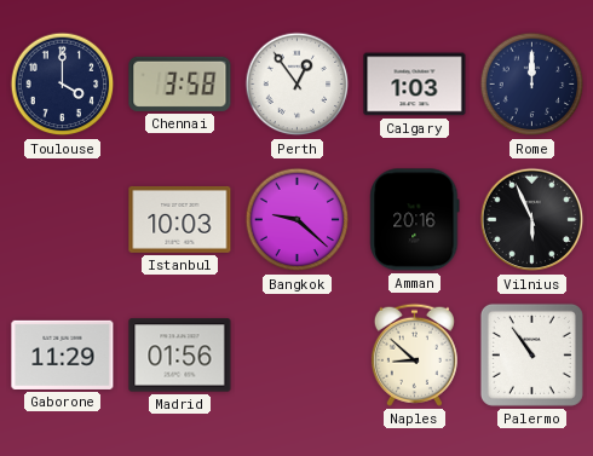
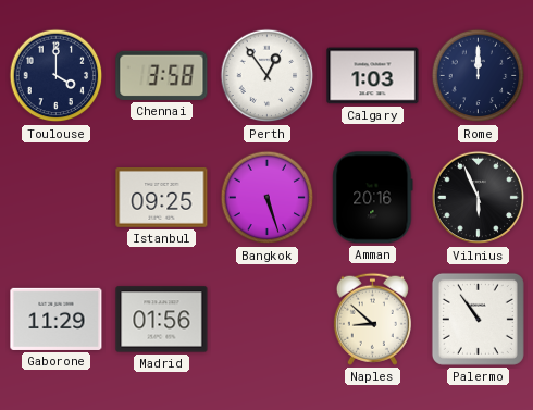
Istanbul: 10:03 -> 09:25 (162, 197)
Bangkok: 9:22 -> 5:27 (268, 198)
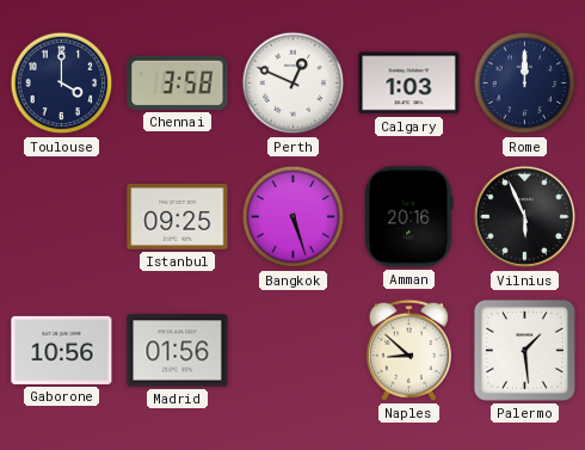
Perth: 12:54 -> 12:49 (294, 84)
Gaborone: 11:29 -> 10:56 (62, 350)
Palermo: 10:54 -> 1:29 (524, 350)
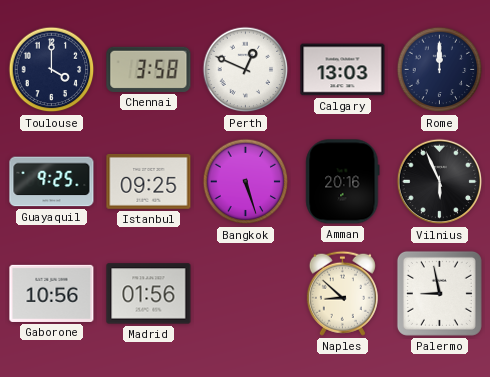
Calgary: 1:03 -> 13:03 (343, 70)
Guayaquil: none -> 9:25 (52, 182)
Palermo: 1:29 -> 8:58 (439, 293)
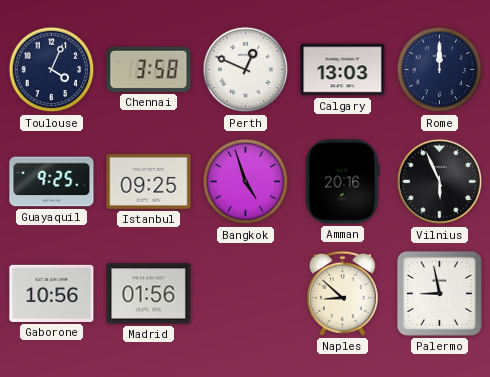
Toulouse: 4:00 -> 4:04 (52, 70)
Bangkok: 5:27 -> 4:57 (246, 182)
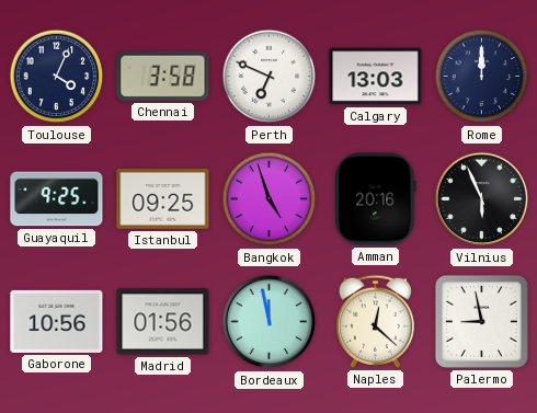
Perth: 12:49 -> 6:49 (270, 77)
Bordeaux: none -> 11:58 (270, 322)
Naples: 8:52 -> 12:22 (375, 321)
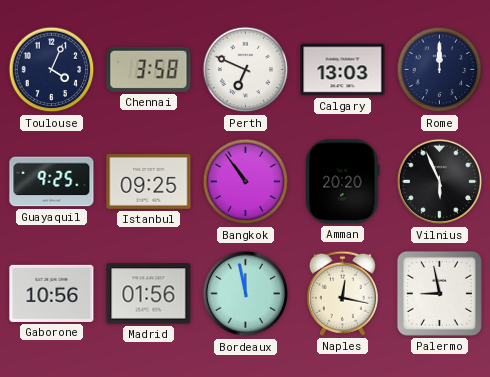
Bangkok: 4:57 -> 10:54 (246, 182)
Amman: 20:16 -> 20:20 (343, 182)
Naples: 12:22 -> 12:17 (342, 293)
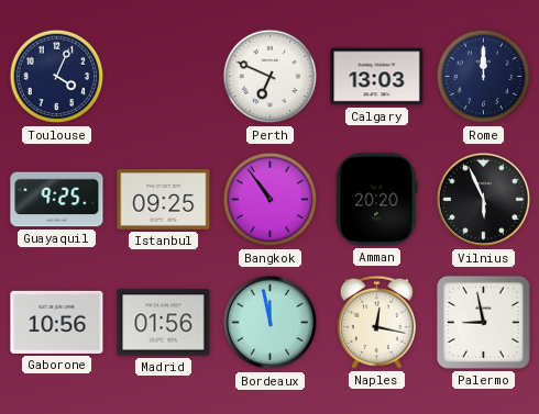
Chennai: 3:58 -> none (149, 69)
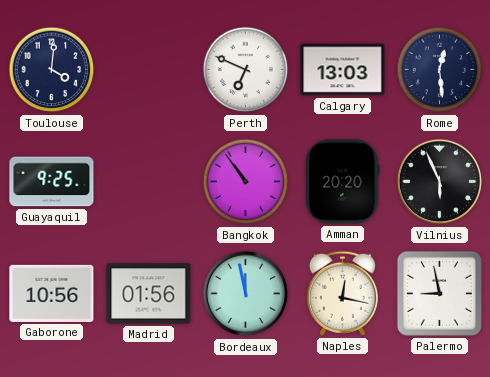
Toulouse: 4:04 -> 4:01 (52, 70)
Rome: 12:00 -> 12:29 (440, 70)
Istanbul: 09:25 -> none (164, 199)
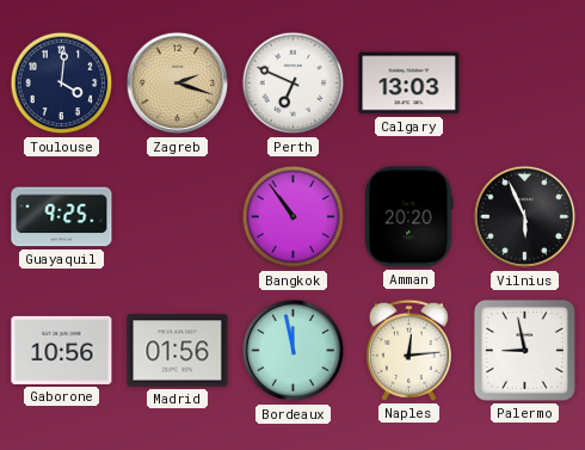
Zagreb: none -> 2:18 (178, 84)
Rome: 12:29 -> none (440, 70)
Naples: 12:17 -> 12:14 (408, 350)
